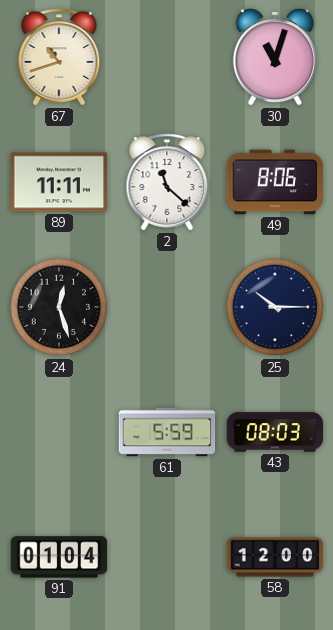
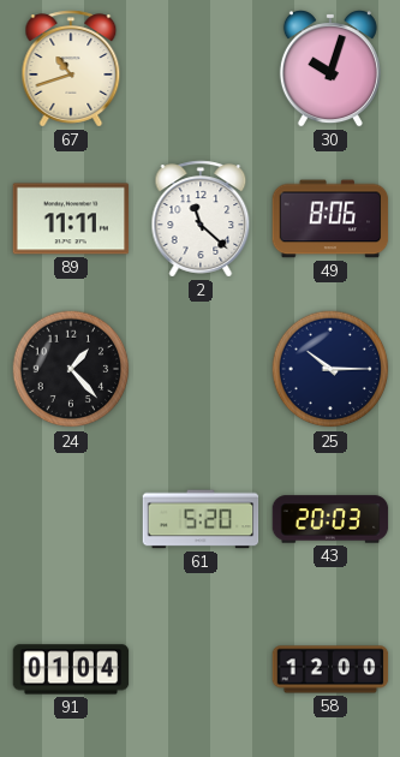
30: 11:03 -> 10:03 (330, 70)
24: 12:27 -> 1:23 (71, 369)
61: 5:59 -> 5:20 (201, 519)
43: 08:03 -> 20:03 (330, 519)
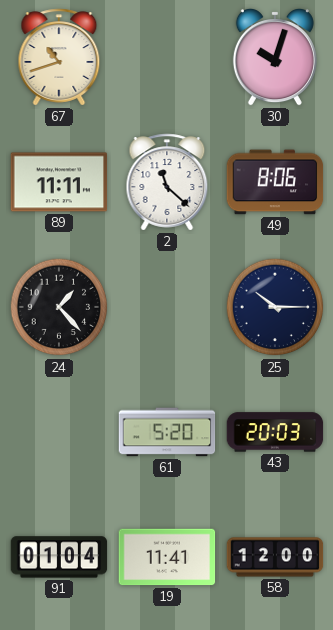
19: none -> 11:41 (167, 557)
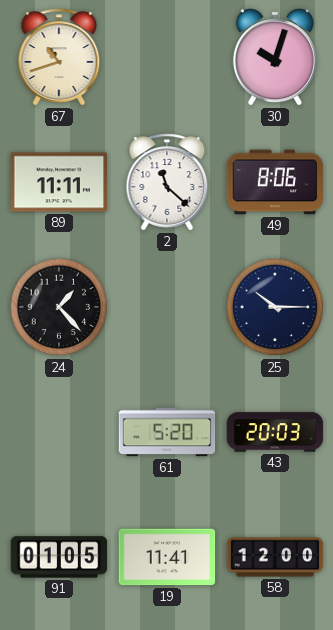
91: 01:04 -> 01:05 (59, 557)
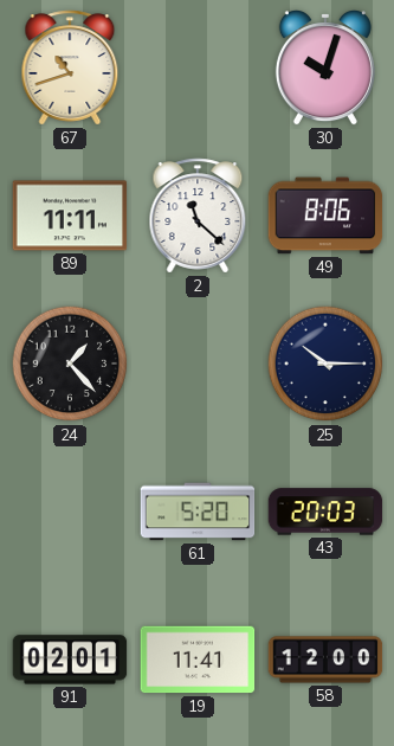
91: 01:05 -> 02:01 (70, 660)
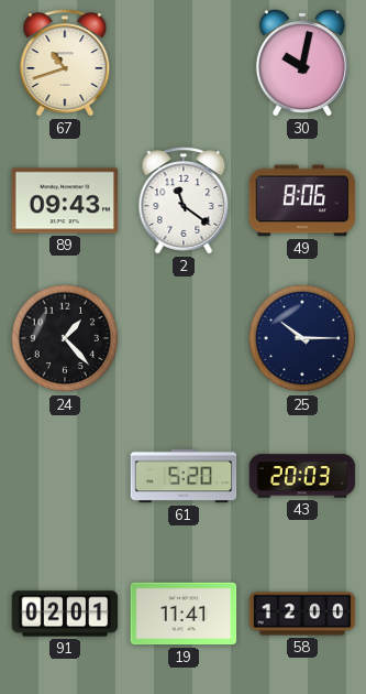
30: 10:03 -> 10:02 (302, 64)
89: 11:11 -> 09:43 (65, 200)
2: 11:22 -> 11:21 (184, 200)
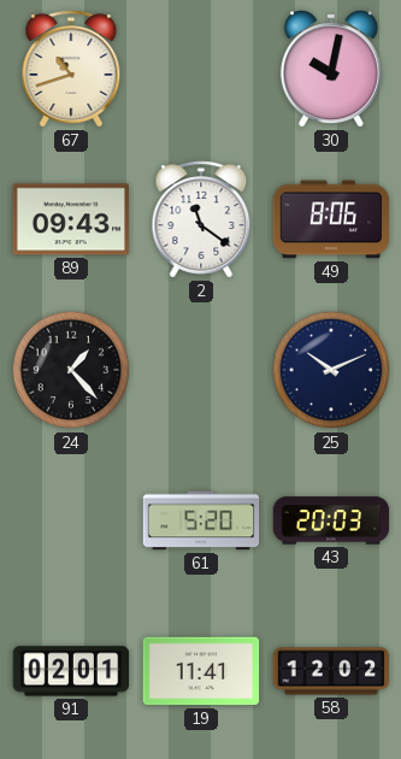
25: 10:15 -> 10:11 (331, 370)
58: 12:00 -> 12:02 (331, 671)
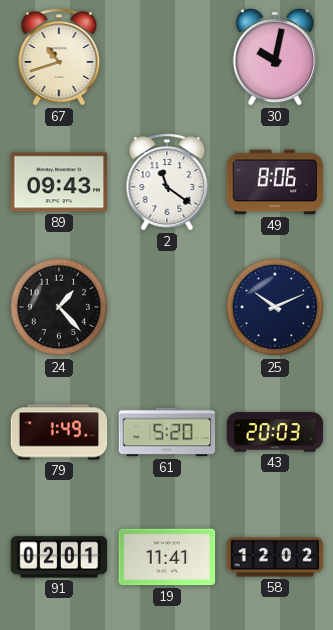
79: none -> 1:49 (59, 432)
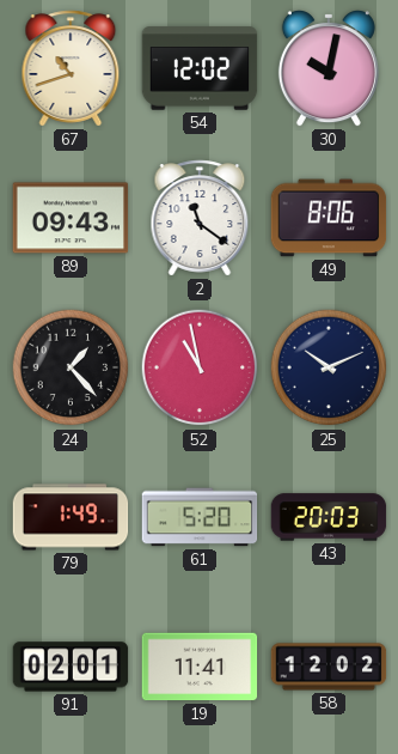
54: none -> 12:02 (200, 68)
52: none -> 10:58 (200, 367)
